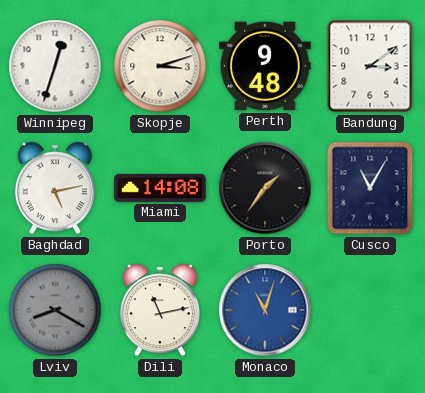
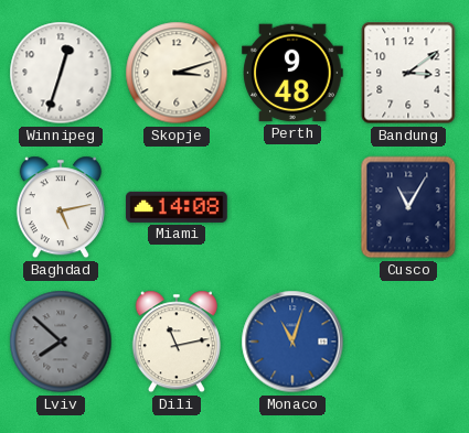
Porto: 1:36 -> none (265, 188)
Lviv: 8:20 -> 7:52 (61, 342)
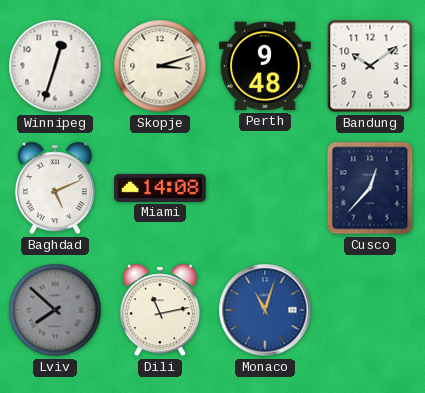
Bandung: 3:09 -> 10:09 (370, 66)
Baghdad: 5:13 -> 5:11 (55, 188)
Cusco: 11:05 -> 12:37 (370, 188)
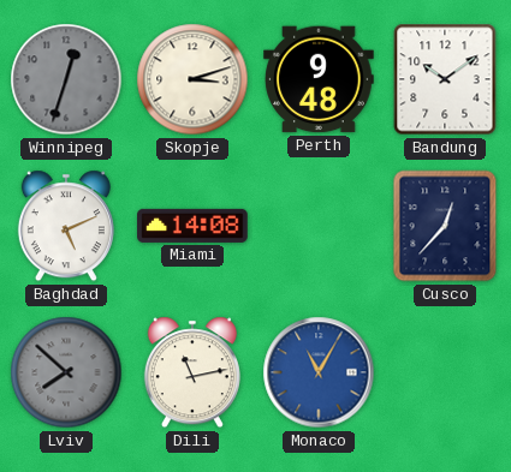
Winnipeg dial: white -> grey (66, 79)
Monaco: 11:03 -> 11:05 (319, 372)
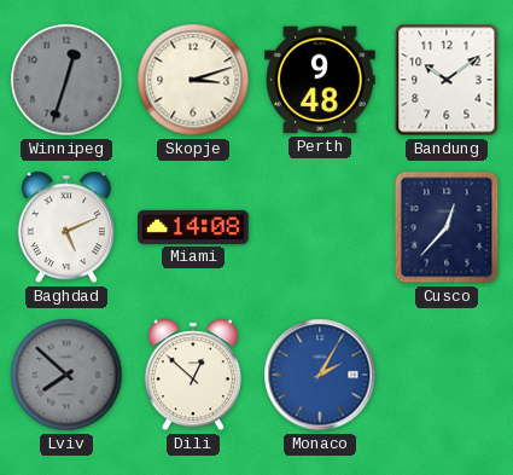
Dili: 11:13 -> 12:52 (193, 375)
Monaco: 11:05 -> 2:05 (320, 375)
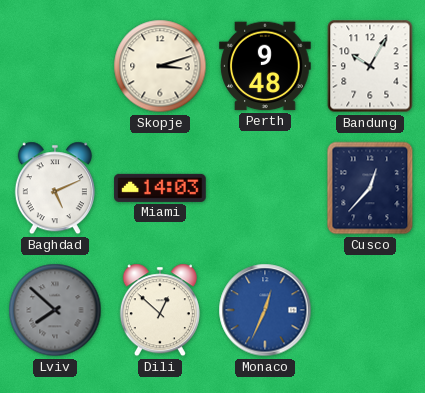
Winnipeg: 12:33 -> none (66, 80)
Bandung: 10:09 -> 10:05 (370, 66)
Miami: 14:08 -> 14:03 (160, 188)
Monaco: 2:05 -> 12:34 (265, 310)
